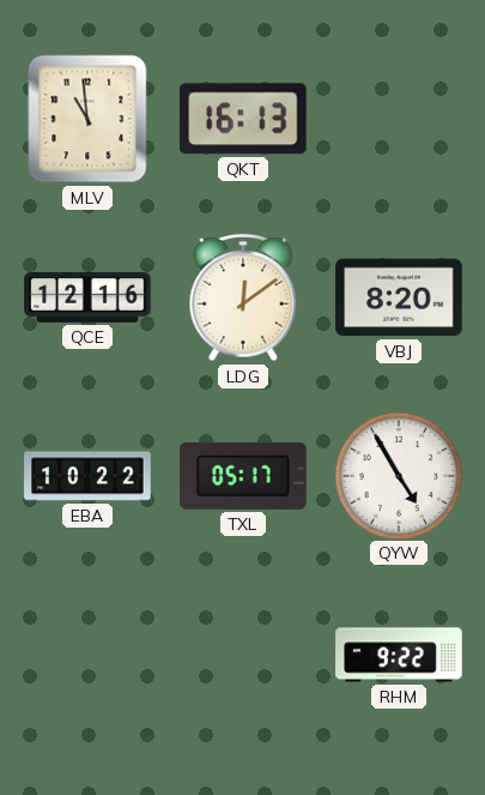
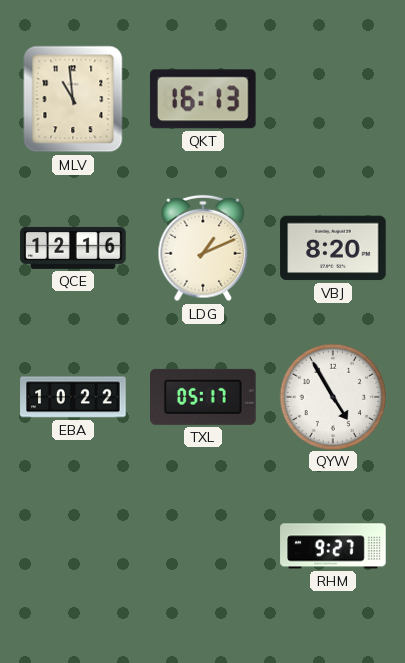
LDG: 12:09 -> 1:11 (203, 248)
RHM: 9:22 -> 9:27 (333, 546)
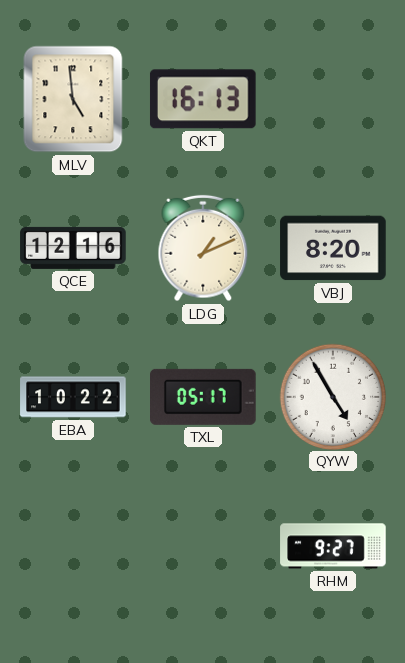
MLV: 10:59 -> 4:59 (73, 99)
